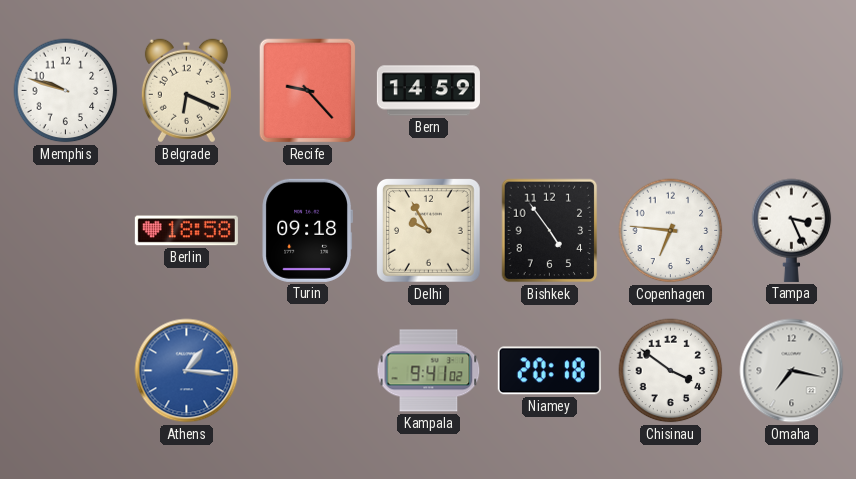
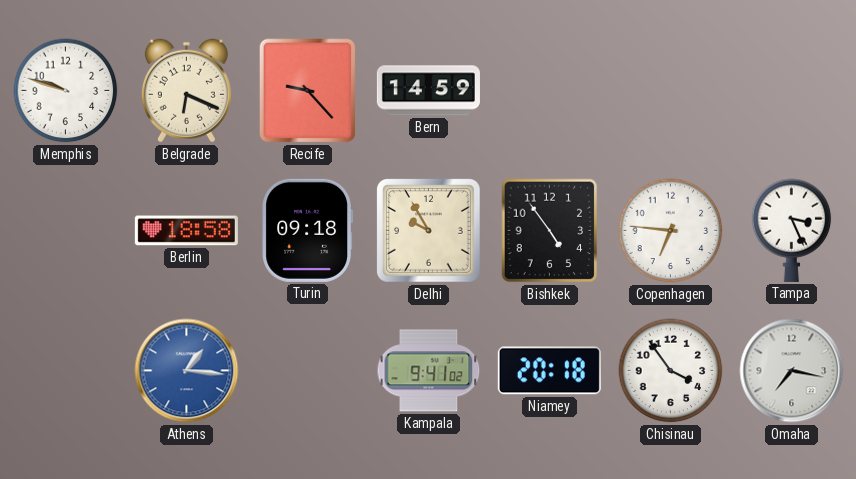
Chisinau: 3:51 -> 3:54 (671, 371)
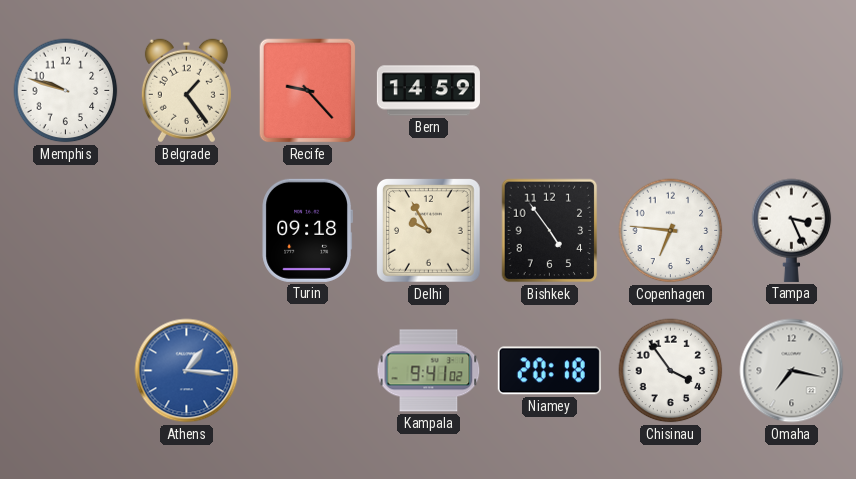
Belgrade: 6:19 -> 1:24 (186, 91)
Berlin: 18:58 -> none (186, 231)
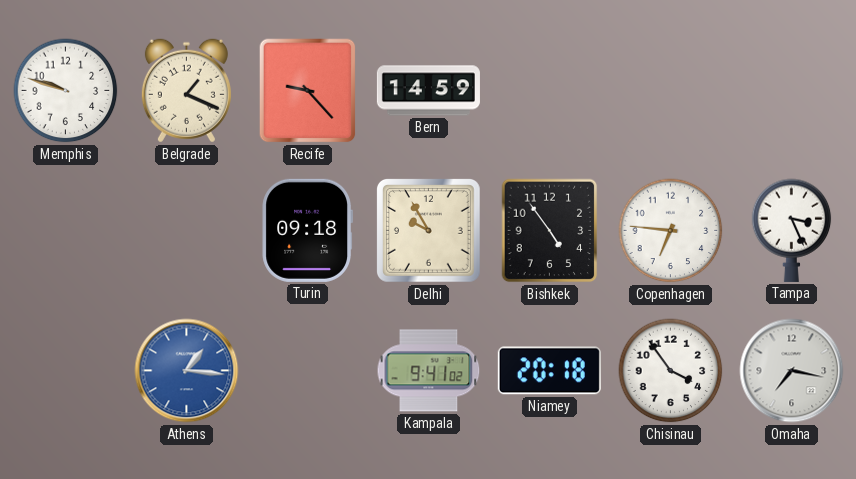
Belgrade: 1:24 -> 1:19 (186, 91)
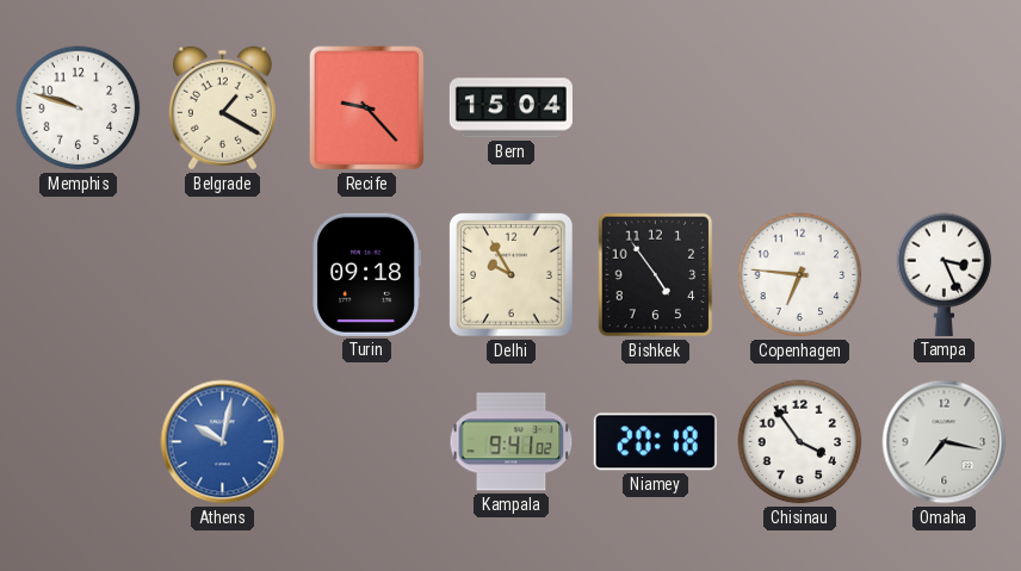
Belgrade: 1:19 -> 1:20 (222, 108)
Bern: 14:59 -> 15:04 (510, 108)
Athens: 1:16 -> 10:02 (223, 442)
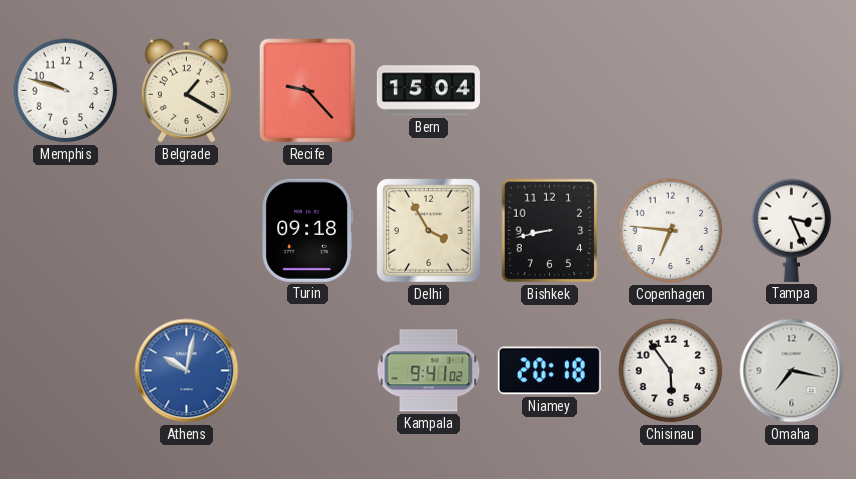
Delhi: 9:55 -> 3:55 (428, 230)
Bishkek: 4:54 -> 8:43 (550, 231)
Chisinau: 3:54 -> 5:54 (671, 371)
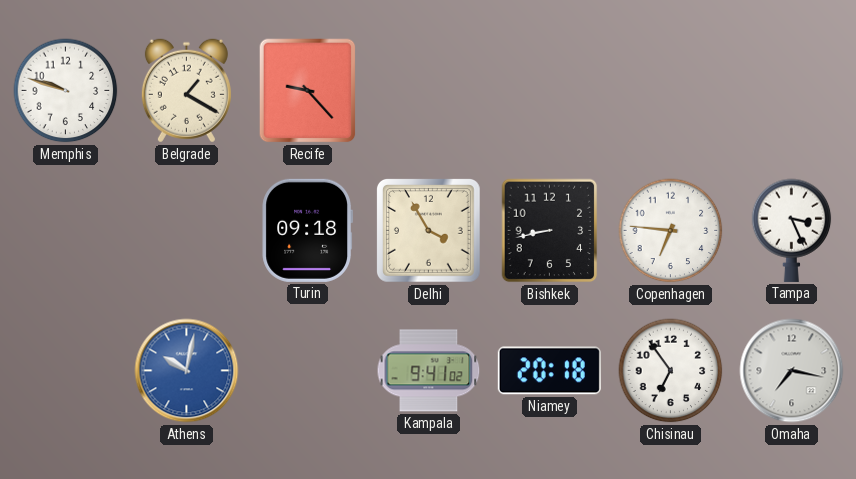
Bern: 15:04 -> none (428, 91)
Chisinau: 5:54 -> 6:54 (671, 371)
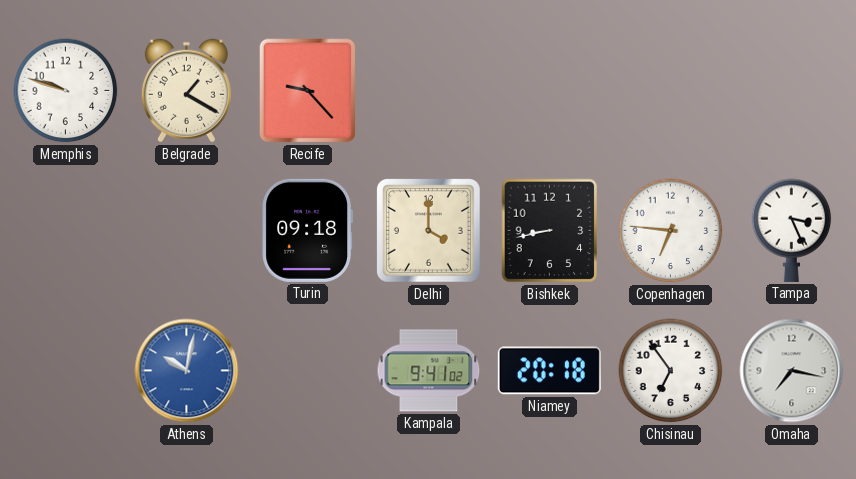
Delhi: 3:55 -> 4:00 (428, 230)
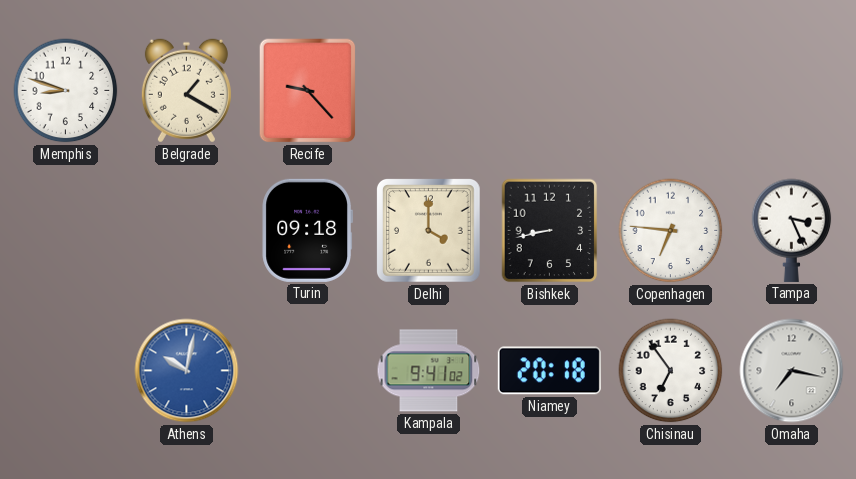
Memphis: 9:48 -> 8:48 (66, 91)
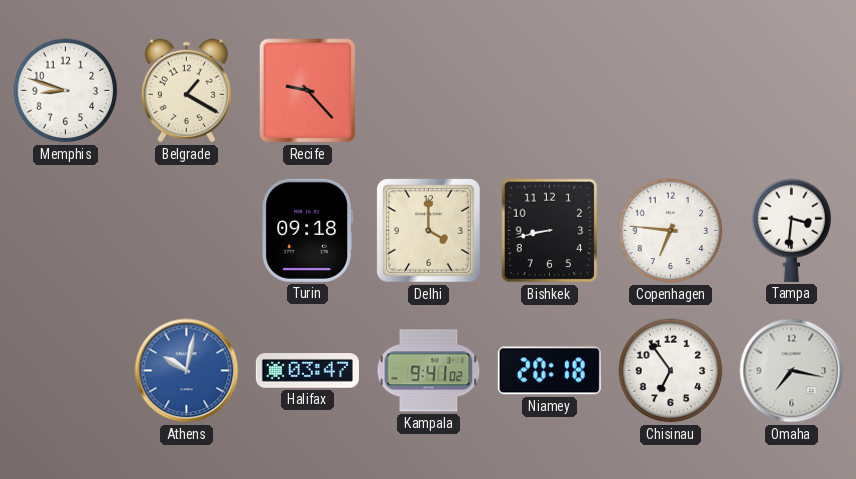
Tampa: 3:26 -> 3:31 (792, 230)
Halifax: none -> 03:47 (307, 371)
